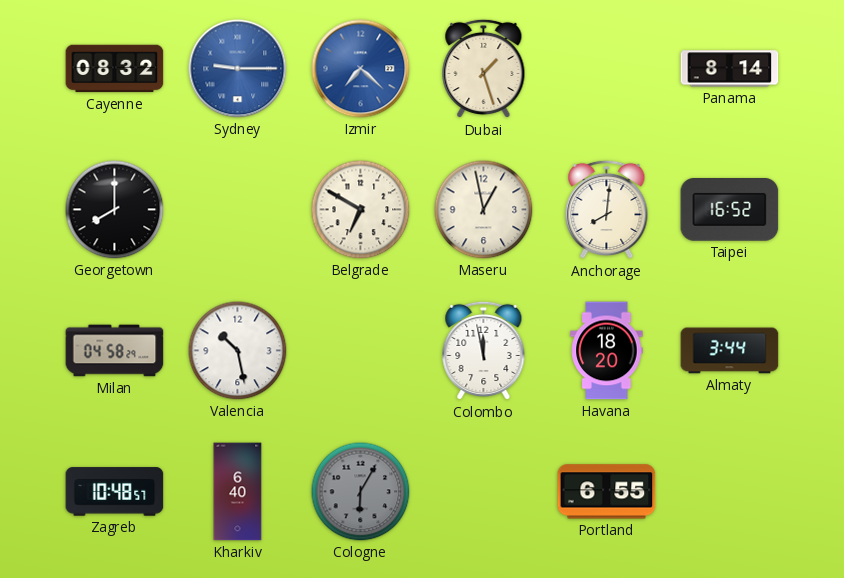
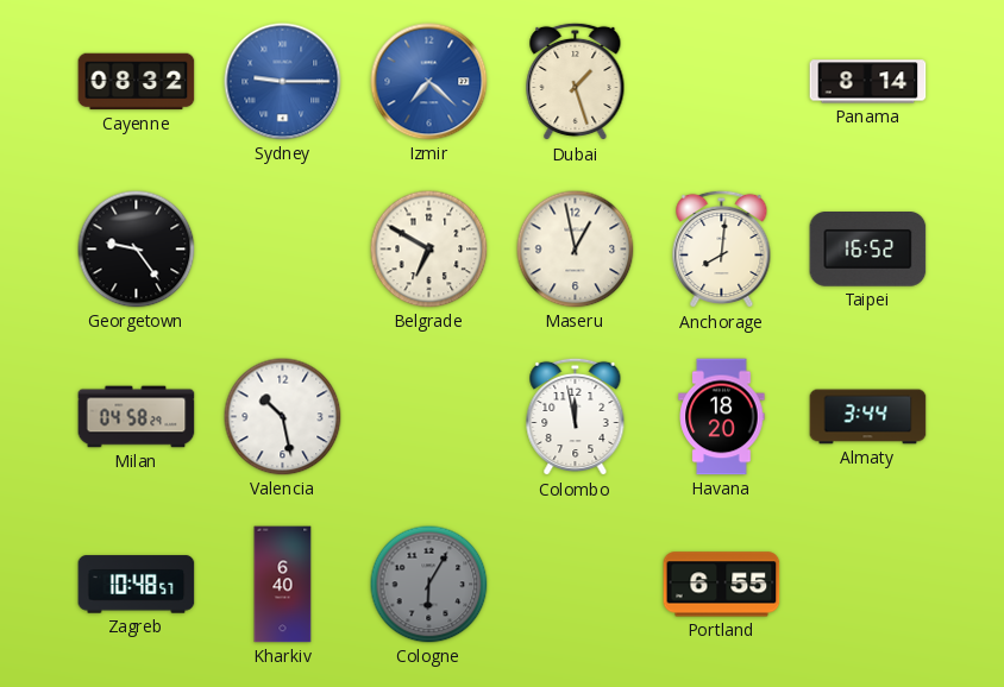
Georgetown: 8:00 -> 9:24 (137, 250)
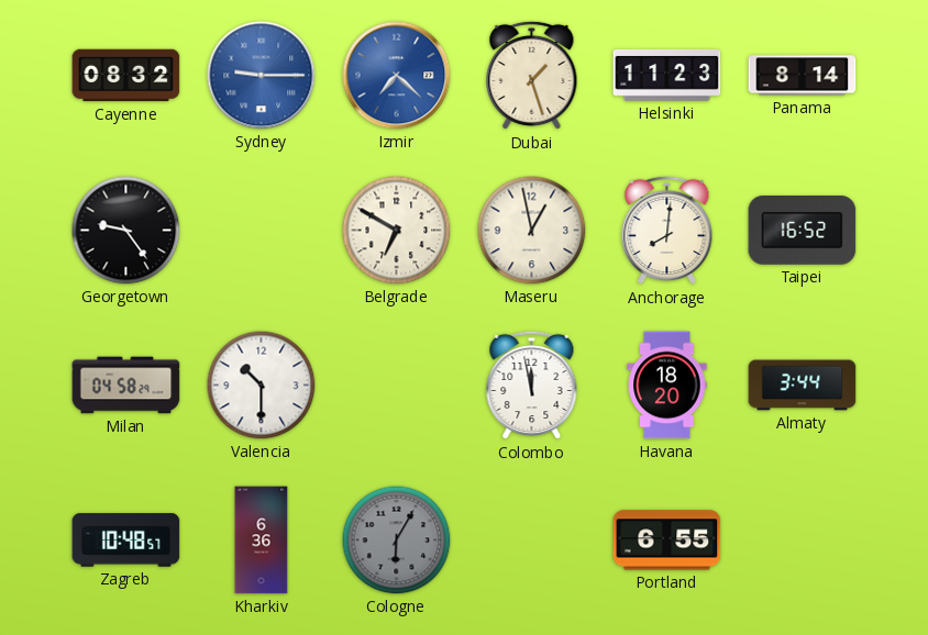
Helsinki: none -> 11:23 (667, 75)
Valencia: 10:28 -> 10:30 (262, 386)
Kharkiv: 6:40 -> 6:36 (262, 541)
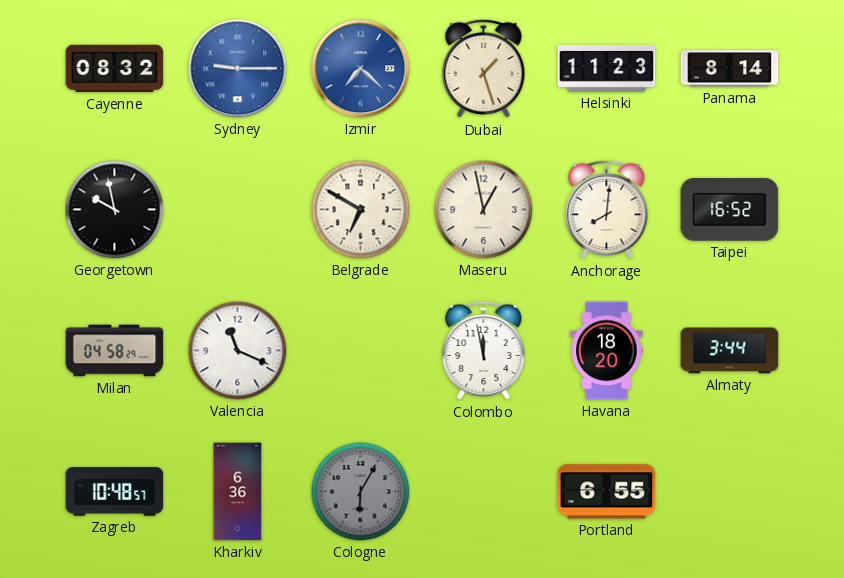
Georgetown: 9:24 -> 9:58 (115, 210)
Valencia: 10:30 -> 11:19 (238, 351)
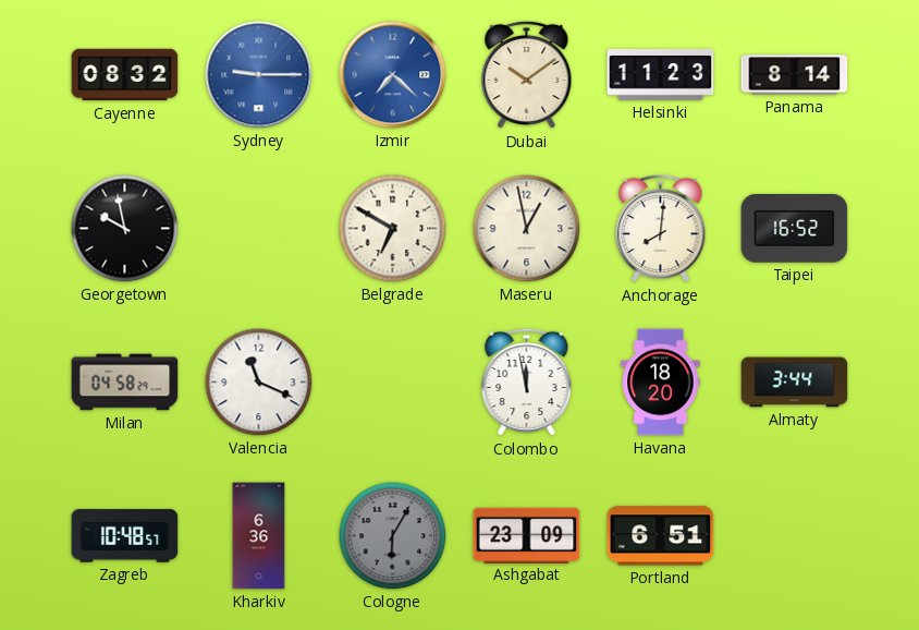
Dubai: 1:27 -> 10:09 (527, 75)
Ashgabat: none -> 23:09 (527, 535)
Portland: 6:55 -> 6:51 (661, 536)
